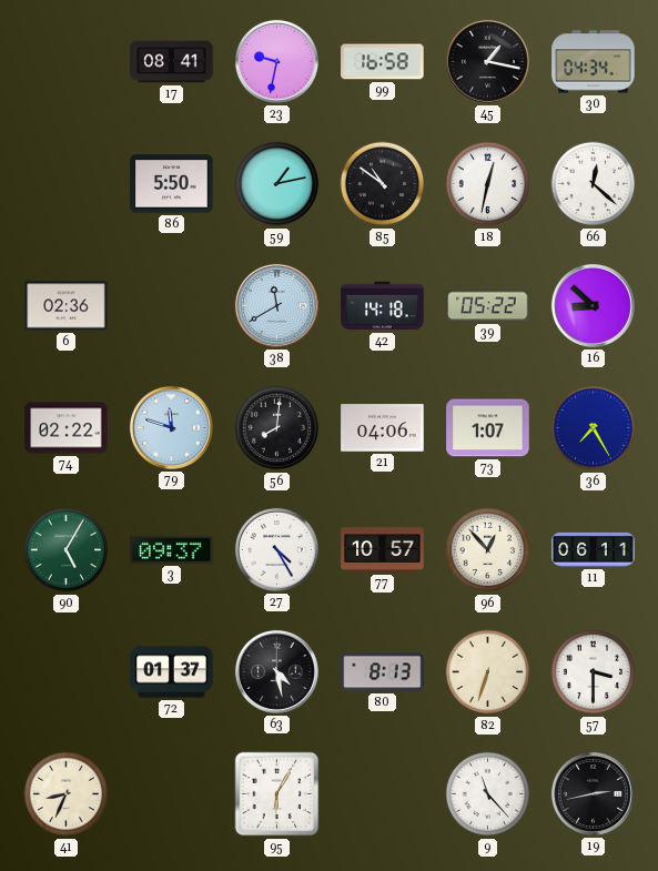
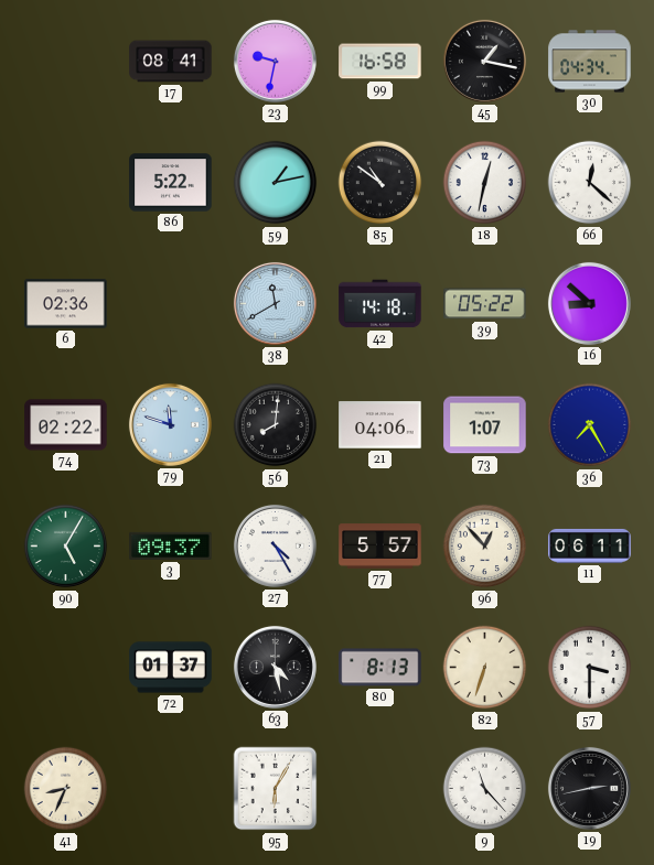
86: 5:50 -> 5:22 (171, 183)
77: 10:57 -> 5:57 (380, 547)
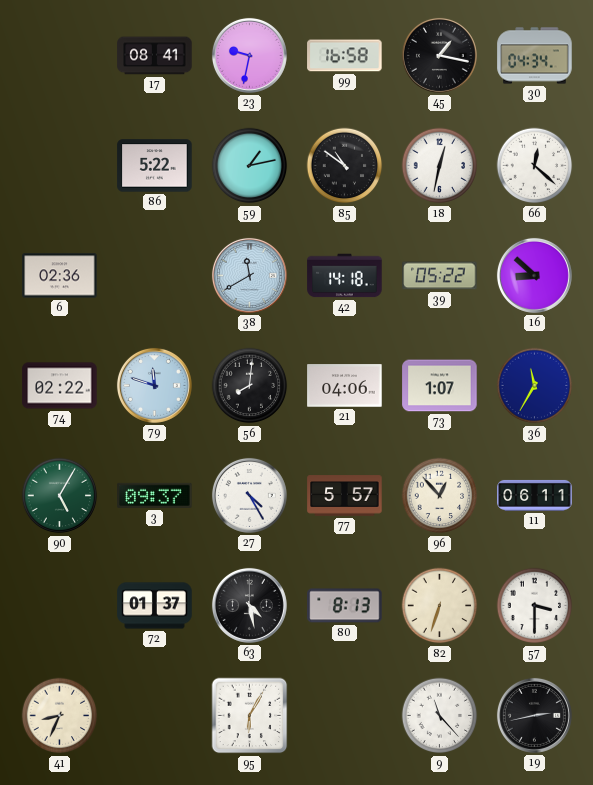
36: 7:25 -> 11:35 (535, 386)
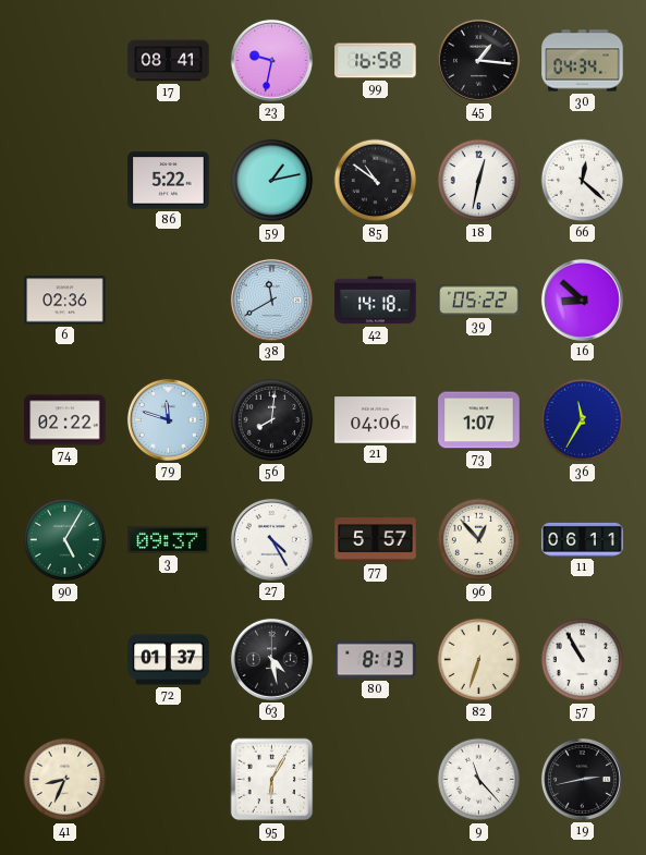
45: 1:17 -> 1:16 (478, 60)
57: 3:30 -> 10:55 (583, 660)
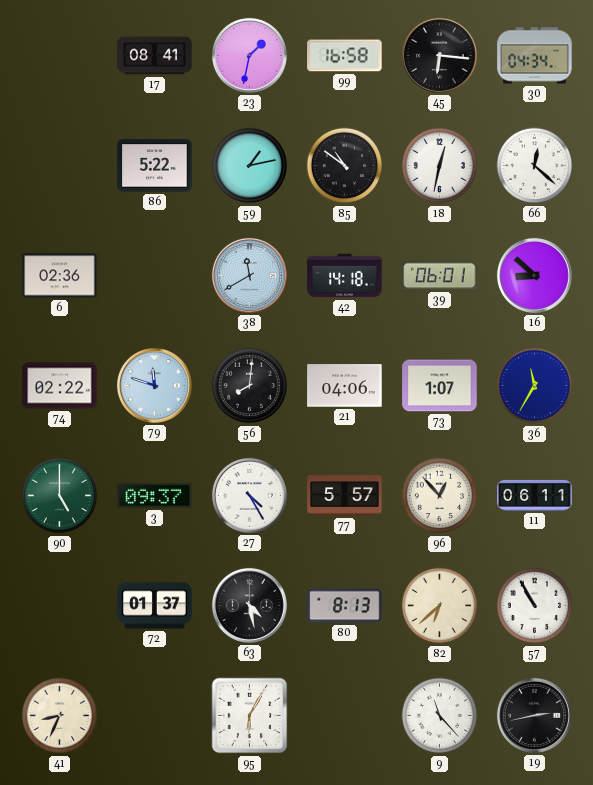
23: 9:32 -> 1:32 (249, 55)
45: 1:16 -> 6:16 (439, 55)
39: 05:22 -> 06:01 (440, 276)
90: 5:05 -> 5:00 (60, 496)
82: 6:33 -> 6:38 (440, 606)
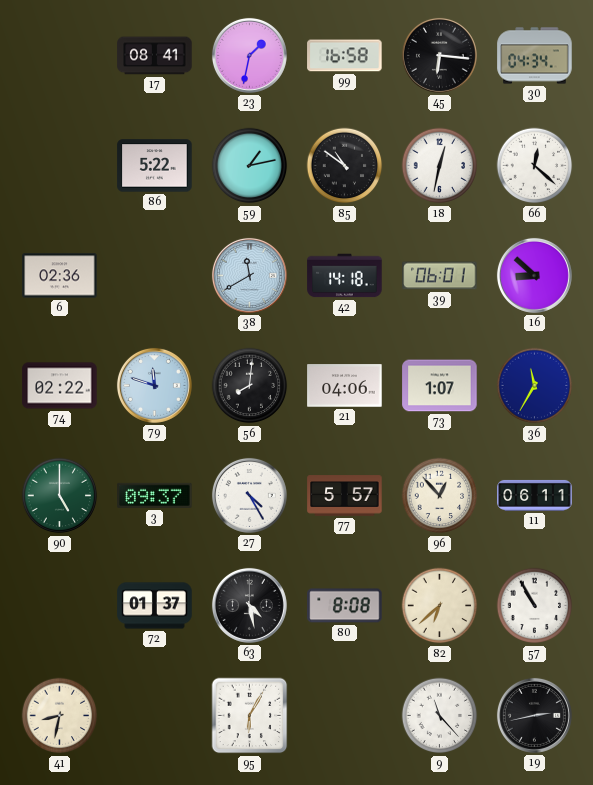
80: 8:13 -> 8:08 (345, 606)
41: 8:34 -> 8:32 (60, 716)
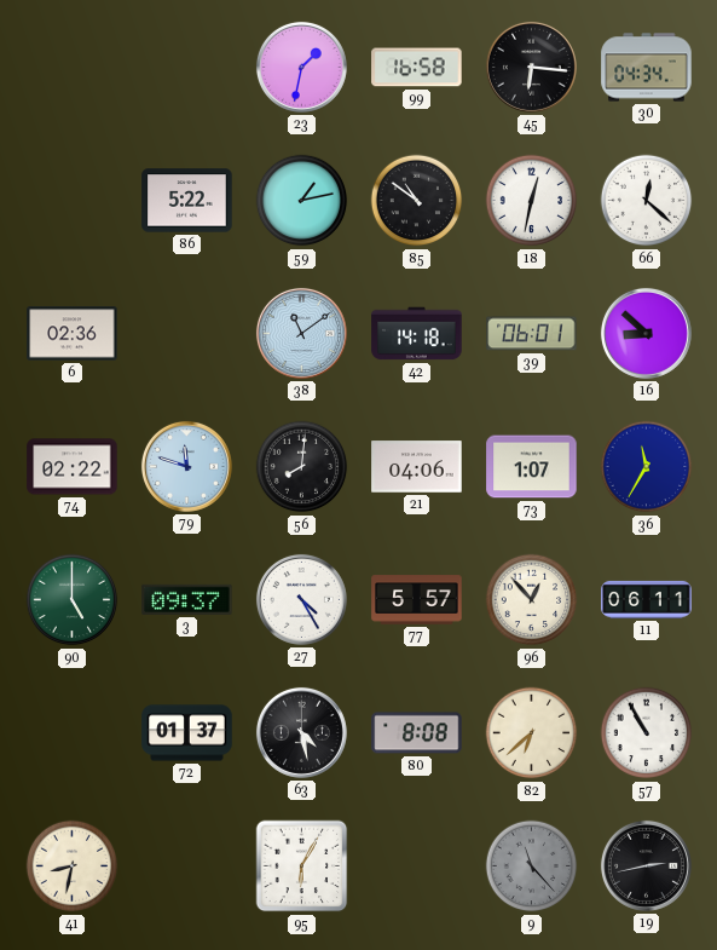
17: 08:41 -> none (155, 56)
38: 11:40 -> 11:09 (301, 333)
9 dial: white -> grey (532, 866)
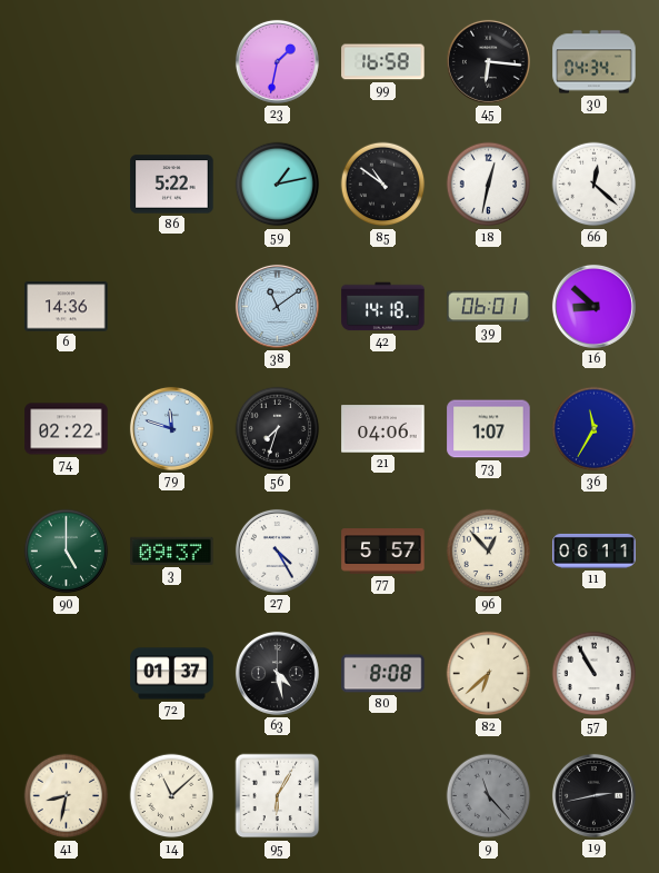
6: 02:36 -> 14:36 (67, 307)
56: 8:01 -> 7:33 (278, 429)
14: none -> 11:08 (172, 796)
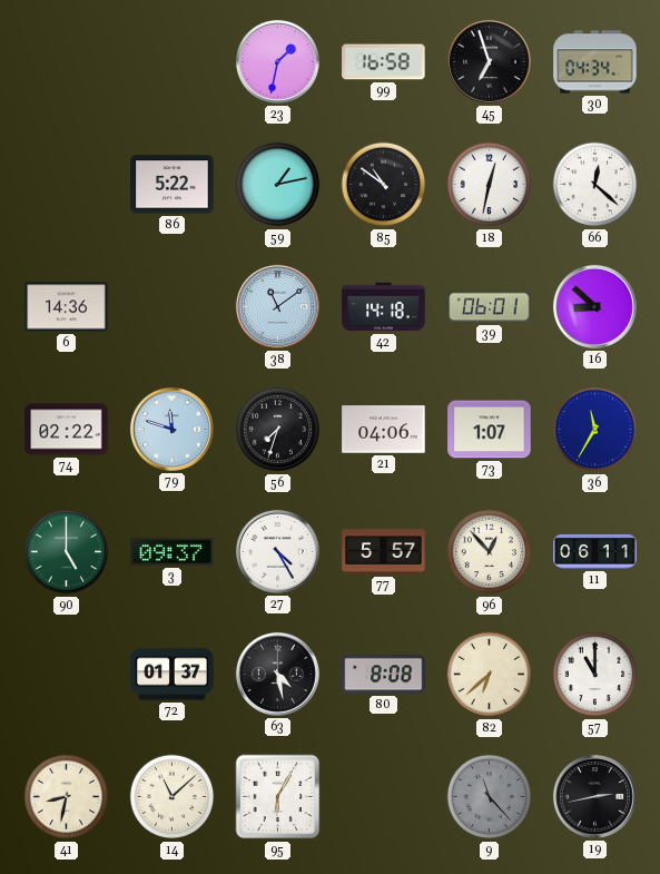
45: 6:16 -> 6:57 (489, 61)
57: 10:55 -> 11:00 (595, 675)
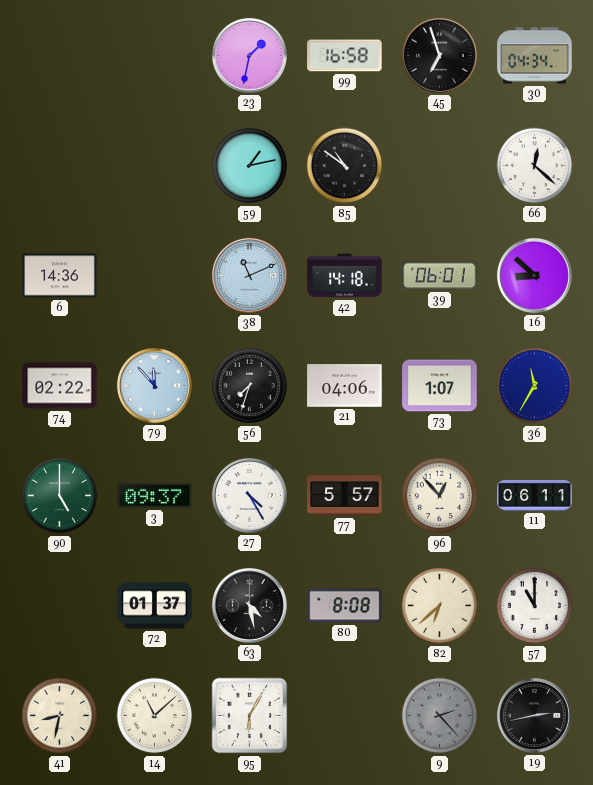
86: 5:22 -> none (173, 185)
18: 12:32 -> none (490, 185)
38: 11:09 -> 11:11 (249, 275)
79: 11:48 -> 11:53 (154, 385)
9: 11:23 -> 2:23 (440, 716)
